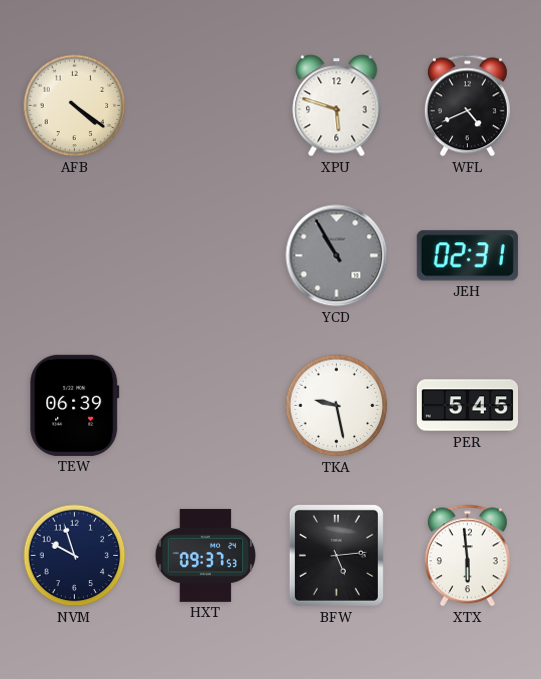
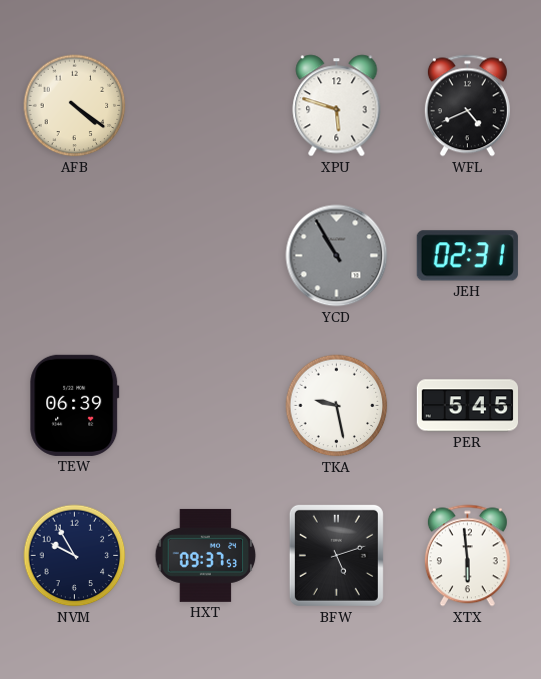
NVM: 9:57 -> 9:55 (75, 556)
BFW: 5:14 -> 5:12 (336, 555)
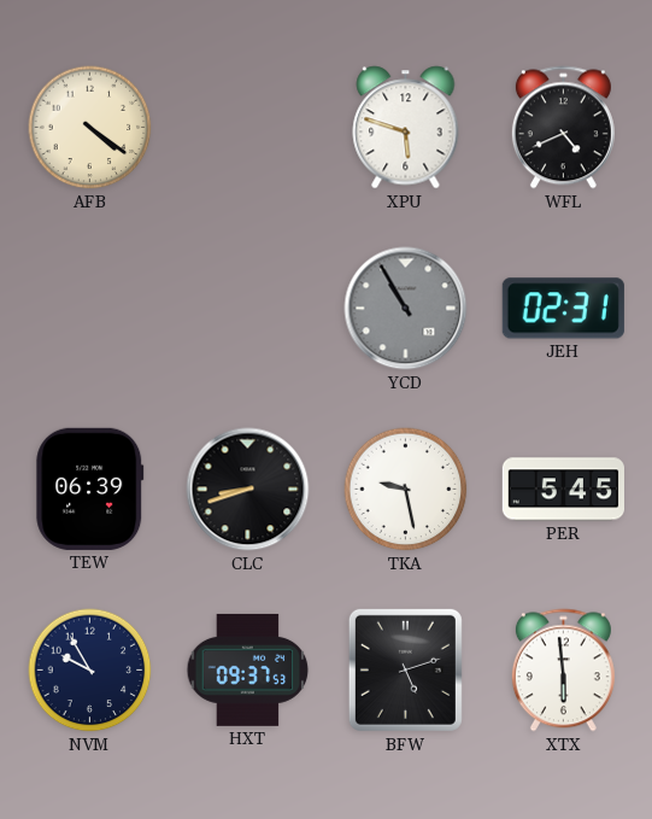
CLC: none -> 8:42 (248, 490)
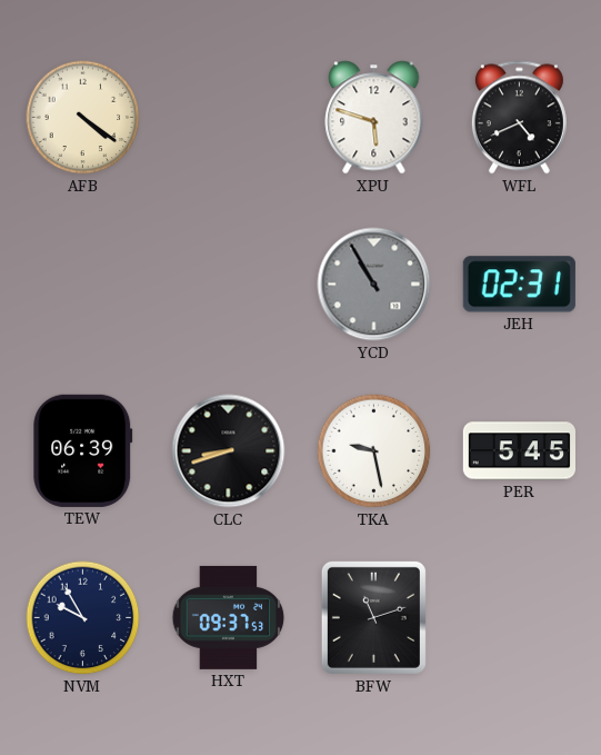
BFW: 5:12 -> 11:12 (373, 617)
XTX: 5:59 -> none (563, 671)
